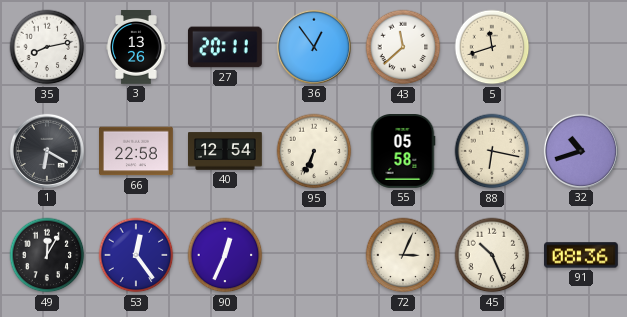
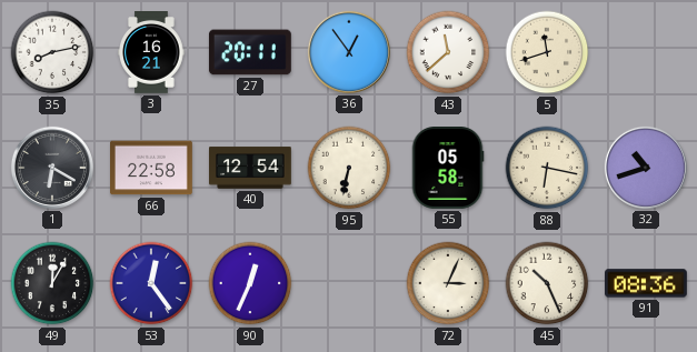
3: 13:26 -> 16:21 (151, 53)
95: 6:34 -> 6:32 (349, 168)
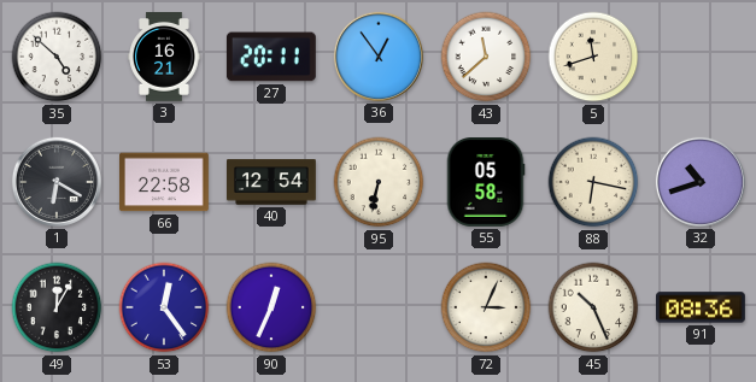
35: 8:13 -> 4:52 (57, 57)
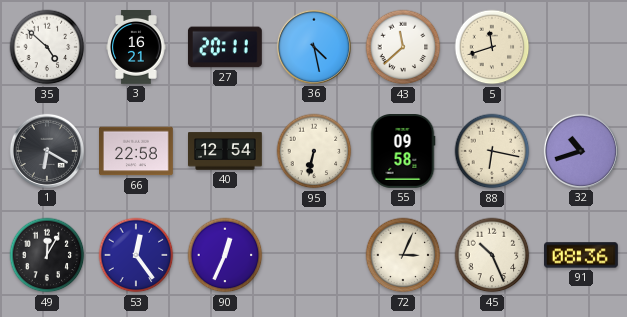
36: 12:54 -> 4:28 (314, 47)
55: 05:58 -> 09:58 (403, 152)
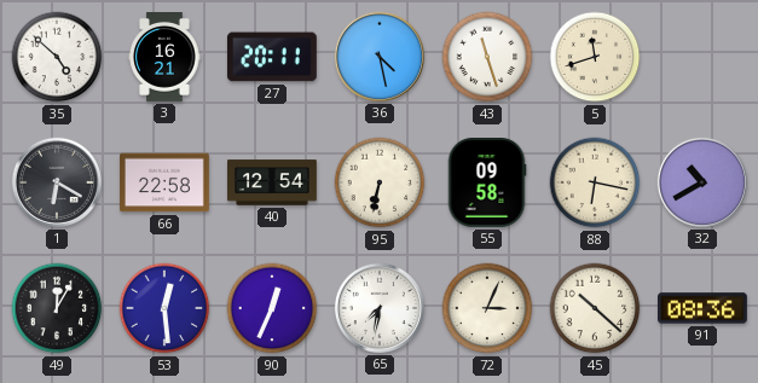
43: 11:38 -> 11:27 (487, 57)
32: 10:42 -> 10:40 (702, 182)
53: 12:24 -> 12:29 (164, 308)
65: none -> 7:32 (380, 308)
45: 10:26 -> 10:22 (595, 308)
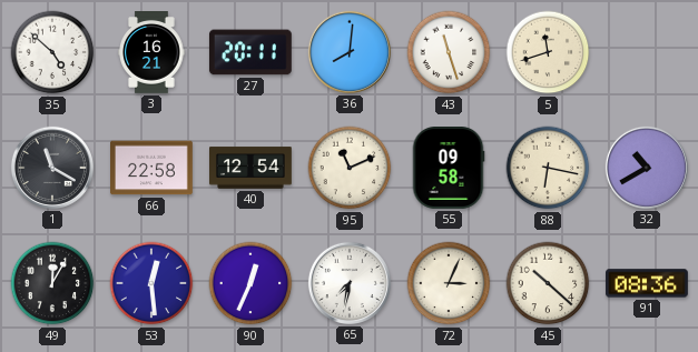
36: 4:28 -> 8:01 (350, 52)
1: 6:20 -> 11:20 (52, 168)
95: 6:32 -> 11:11 (350, 168)
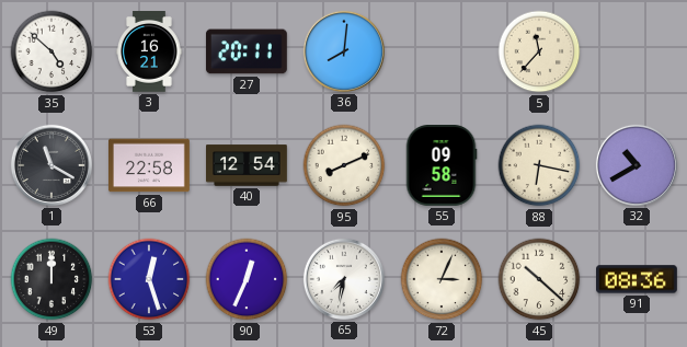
43: 11:27 -> none (449, 52)
5: 11:42 -> 11:37 (539, 51)
95: 11:11 -> 8:11 (344, 165)
49: 12:05 -> 12:00 (51, 279)
53: 12:29 -> 12:27 (149, 279)
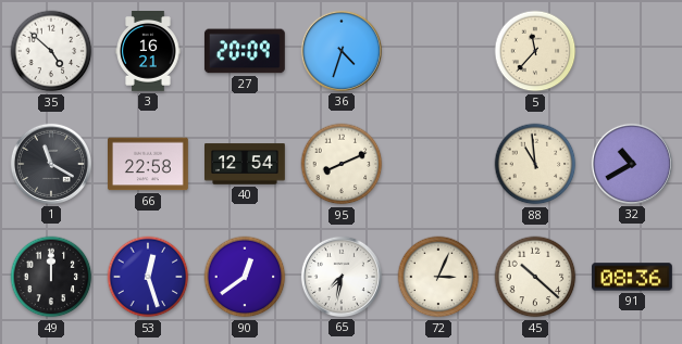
27: 20:11 -> 20:09 (245, 51)
36: 8:01 -> 4:33 (342, 51)
55: 09:58 -> none (442, 166)
88: 6:17 -> 10:59 (535, 164)
90: 12:34 -> 12:39 (245, 277)
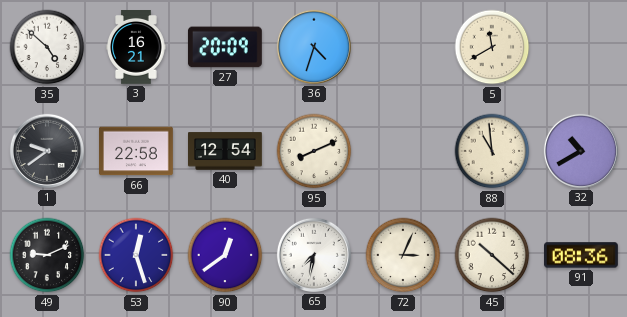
5: 11:37 -> 11:40 (492, 47)
1: 11:20 -> 9:39 (47, 151)
49: 12:00 -> 9:11 (47, 255)
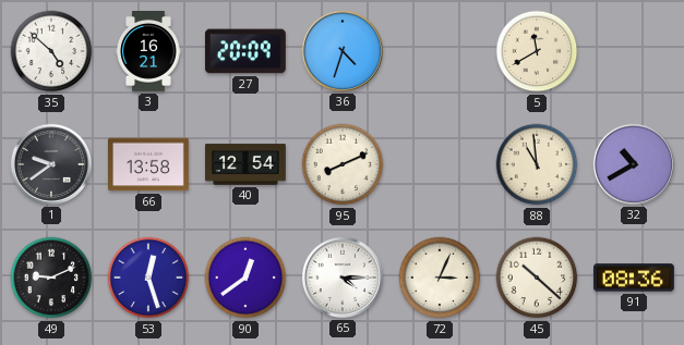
66: 22:58 -> 13:58 (149, 164)
65: 7:32 -> 4:15 (343, 278)
